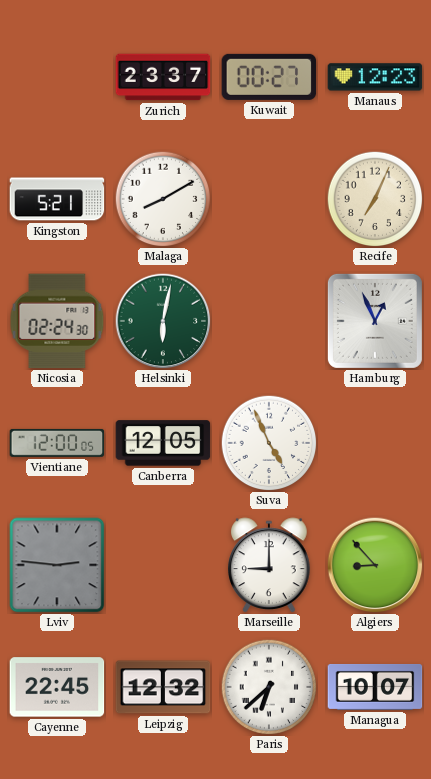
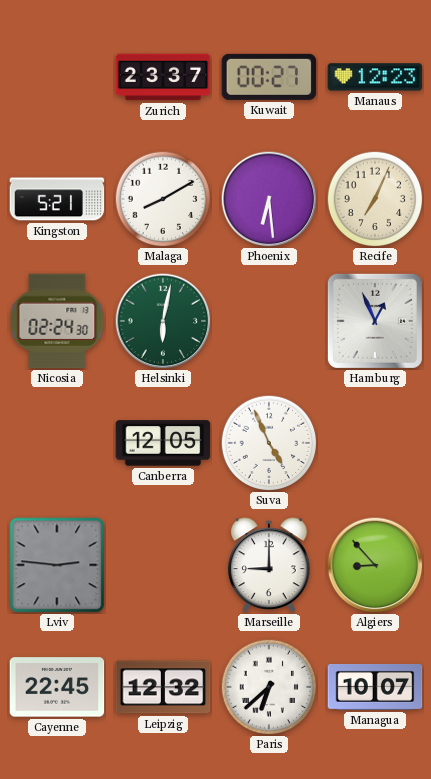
Phoenix: none -> 6:29 (269, 199)
Vientiane: 12:00 -> none (57, 443)
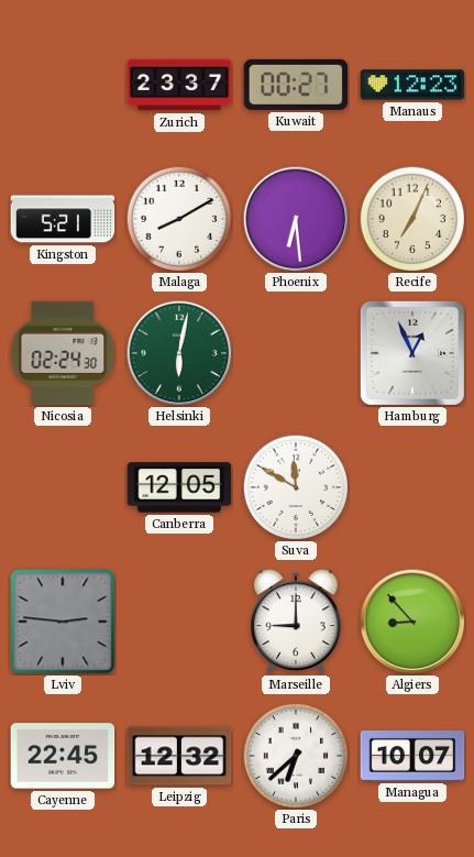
Suva: 4:56 -> 11:50 (296, 487)
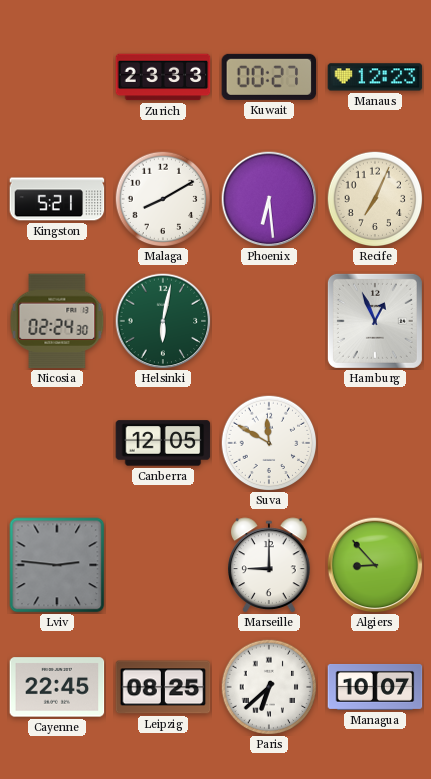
Zurich: 23:37 -> 23:33 (163, 77)
Leipzig: 12:32 -> 08:25 (163, 687)
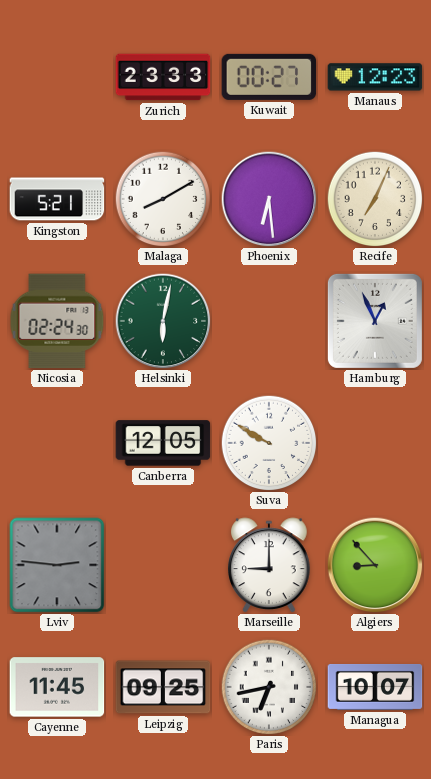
Suva: 11:50 -> 9:50 (269, 443)
Cayenne: 22:45 -> 11:45 (57, 687)
Leipzig: 08:25 -> 09:25 (163, 687)
Paris: 6:38 -> 6:43 (269, 687)
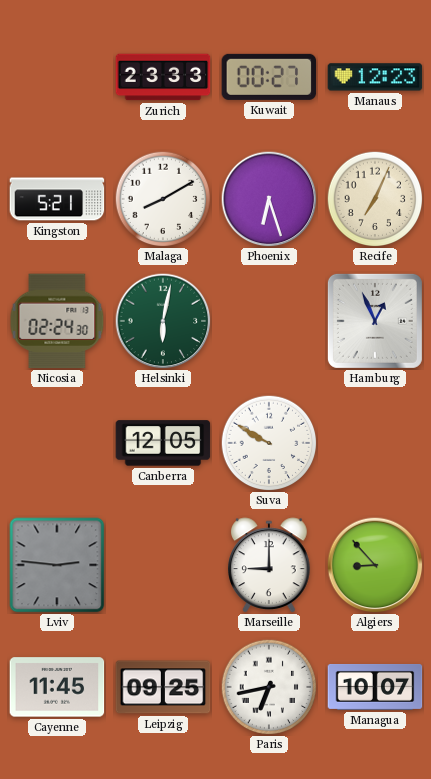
Phoenix: 6:29 -> 6:27 (269, 199)
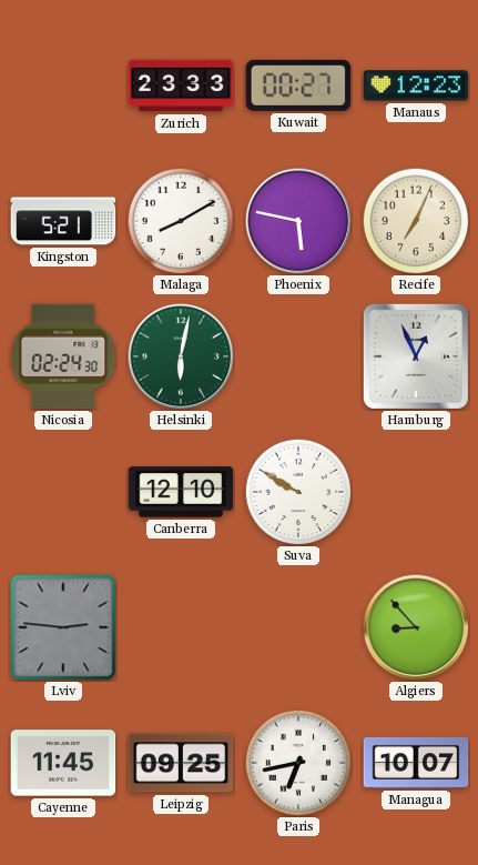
Phoenix: 6:27 -> 5:47 (298, 221)
Canberra: 12:05 -> 12:10 (181, 492)
Marseille: 9:00 -> none (270, 565)
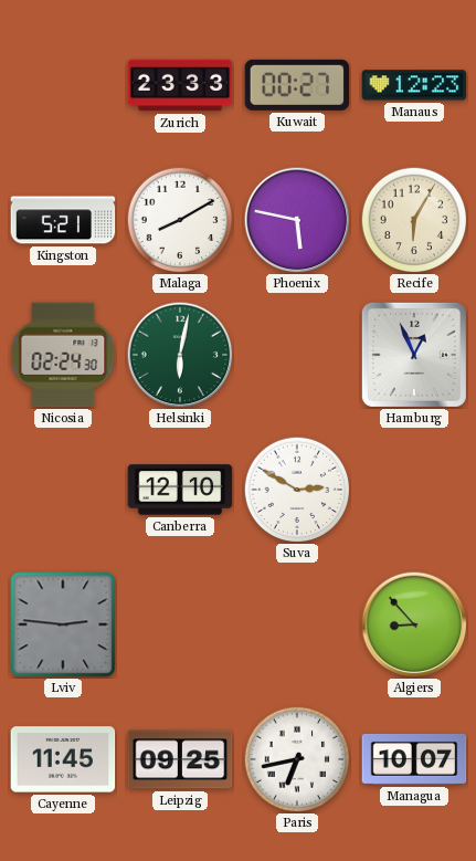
Recife: 7:04 -> 6:05 (414, 220)
Suva: 9:50 -> 2:50 (297, 490)
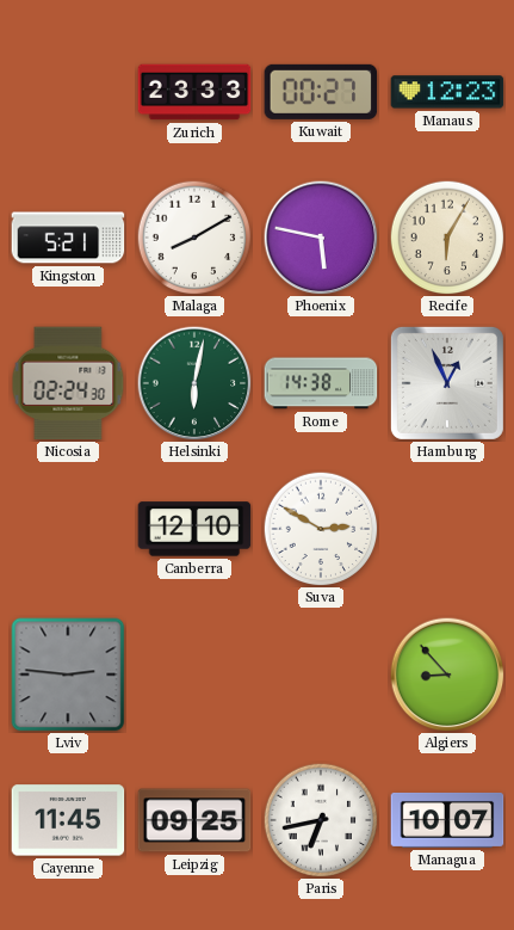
Rome: none -> 14:38 (321, 383)
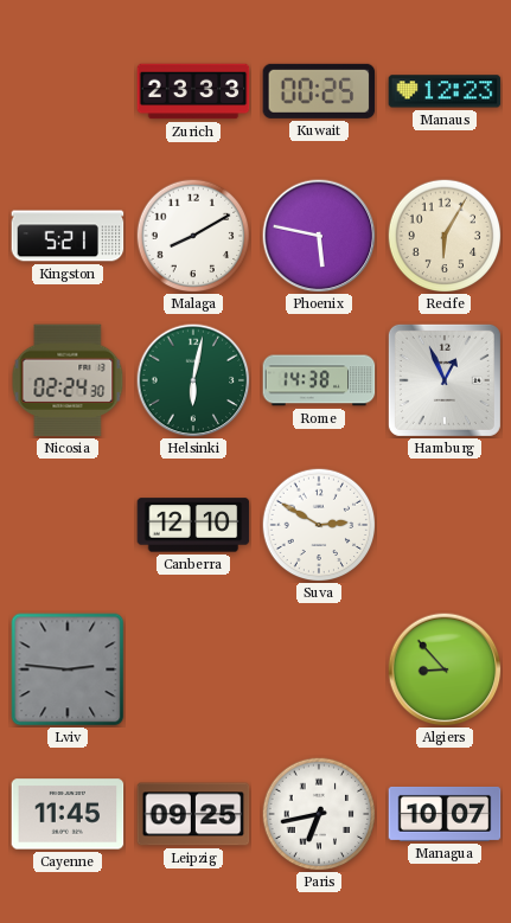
Kuwait: 00:27 -> 00:25 (319, 91)
